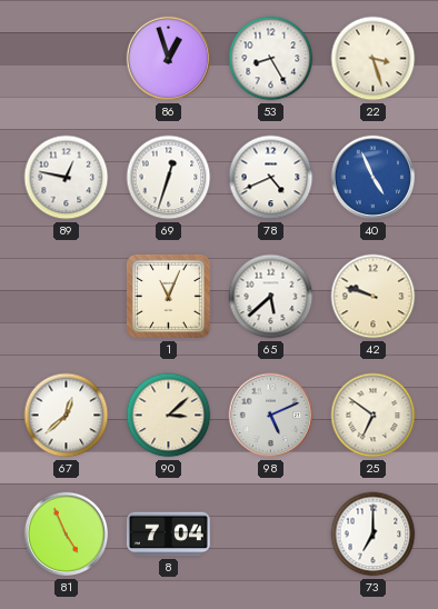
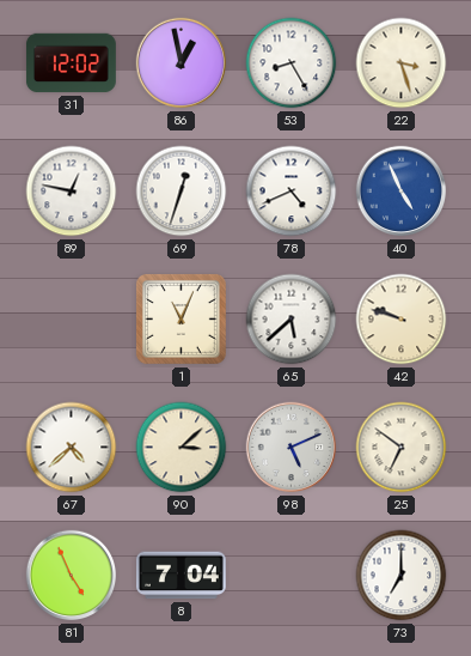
31: none -> 12:02 (71, 63)
86: 12:57 -> 12:58 (182, 63)
67: 12:38 -> 4:38 (72, 448)
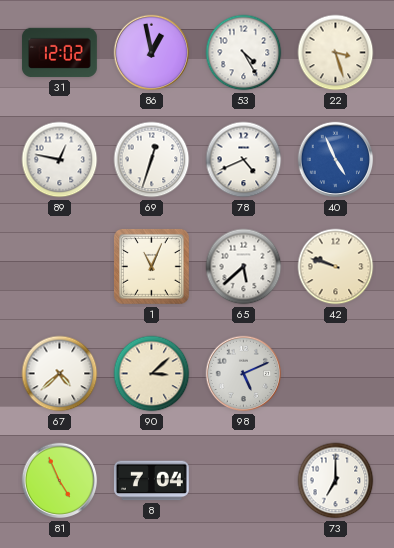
53: 8:25 -> 4:25 (244, 53)
25: 6:51 -> none (402, 448)
